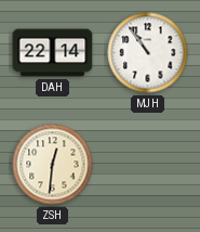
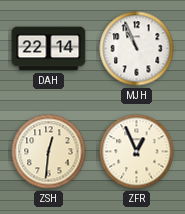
MJH: 10:54 -> 10:56 (137, 49)
ZFR: none -> 12:56 (137, 152)
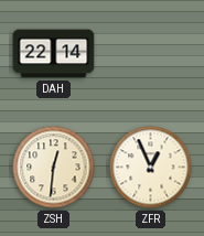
MJH: 10:56 -> none (137, 49)
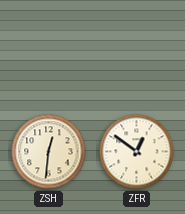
DAH: 22:14 -> none (54, 54)
ZFR: 12:56 -> 12:51 (137, 152)
